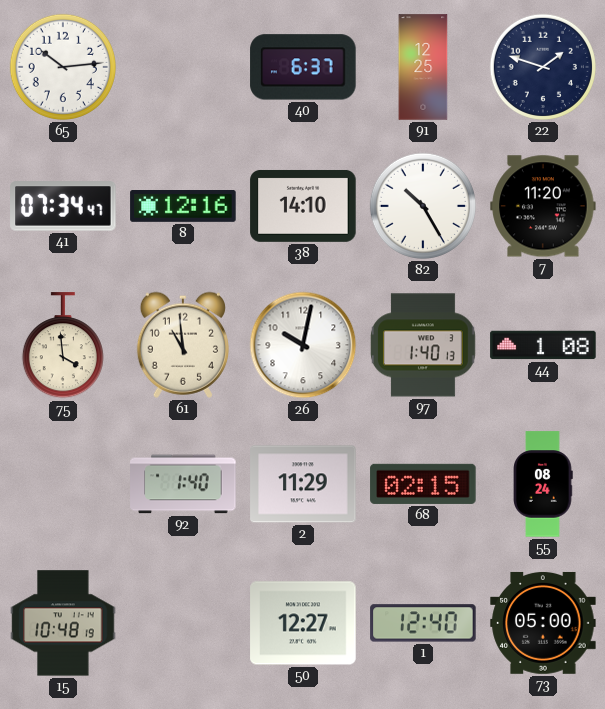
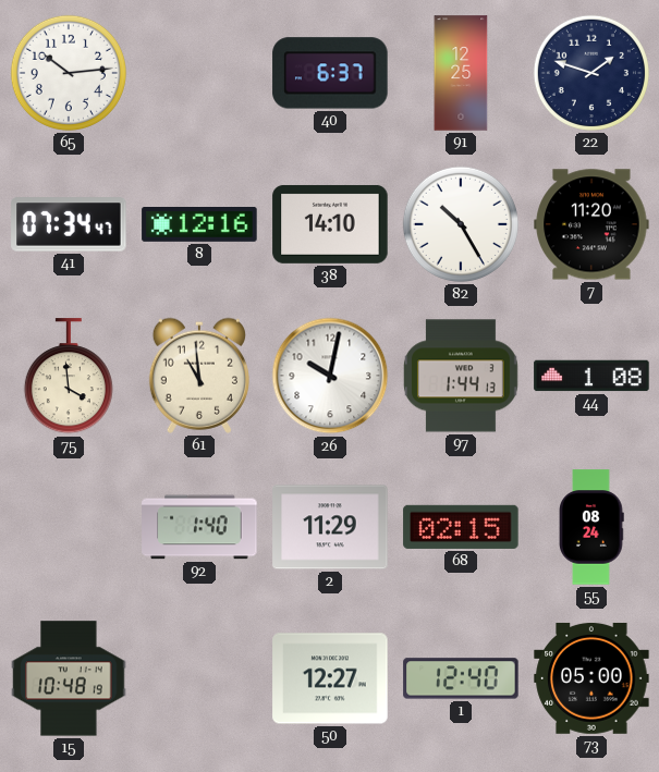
97: 1:40 -> 1:44 (461, 376)
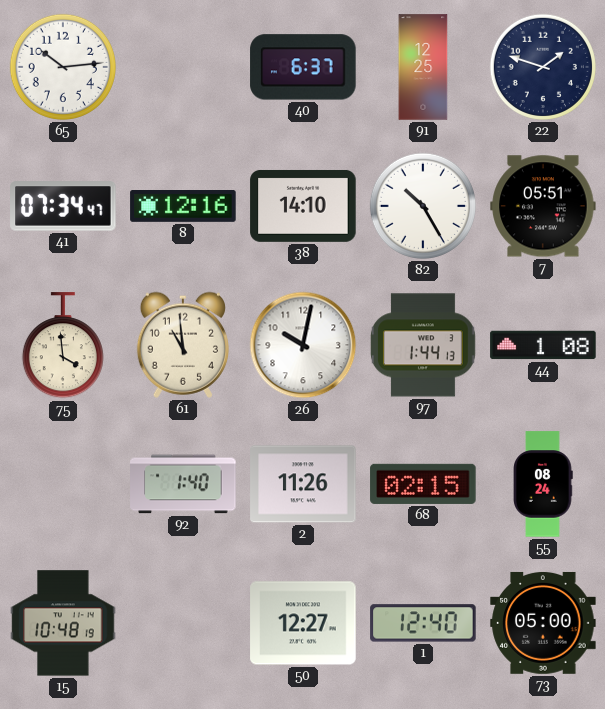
7: 11:20 -> 05:51 (543, 206)
2: 11:29 -> 11:26 (303, 484)
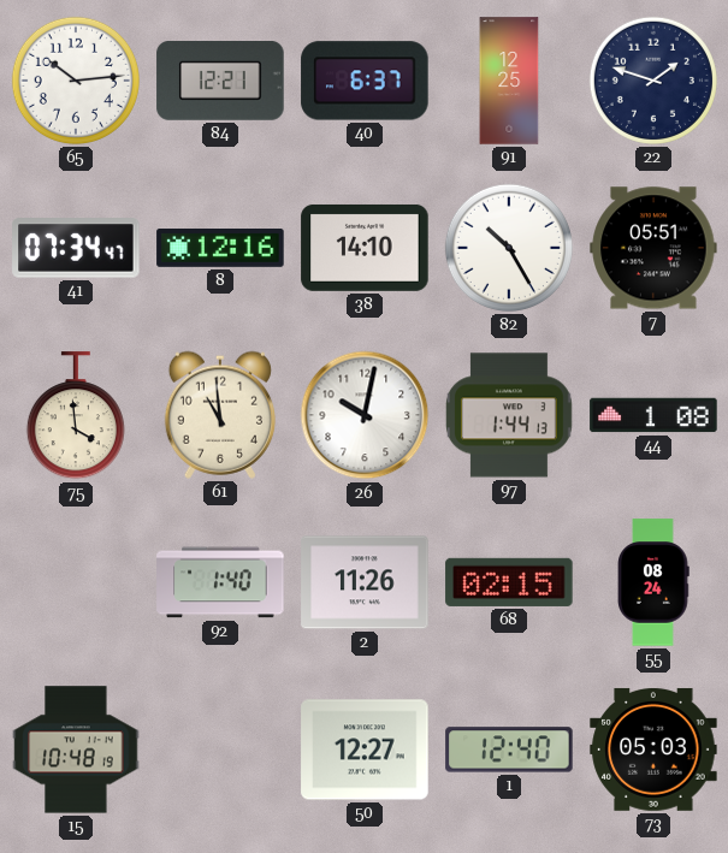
84: none -> 12:21 (220, 82)
73: 05:00 -> 05:03 (653, 750)
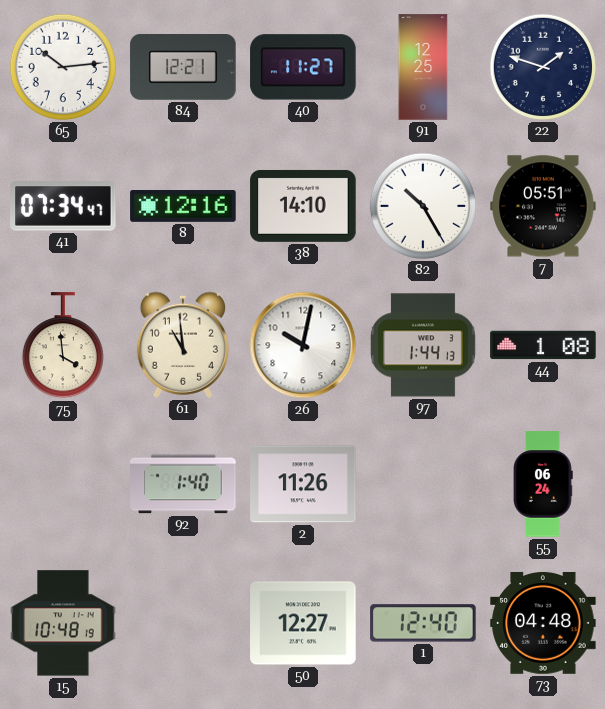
40: 6:37 -> 11:27 (303, 67)
68: 02:15 -> none (509, 582)
55: 08:24 -> 06:24 (543, 484)
73: 05:03 -> 04:48 (543, 623)
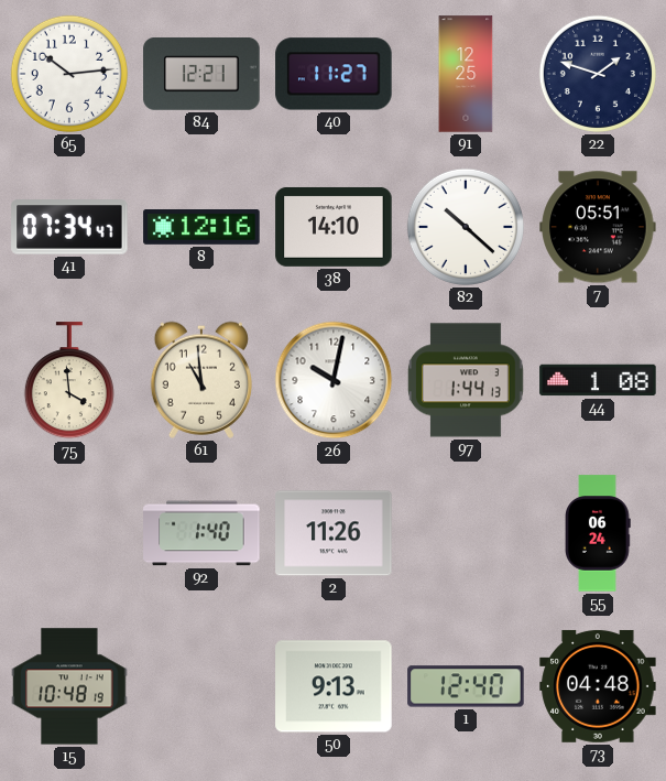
82: 10:25 -> 10:22 (466, 227)
50: 12:27 -> 9:13 (334, 686)
